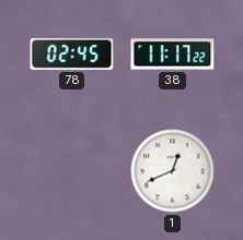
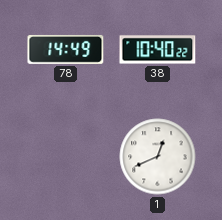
78: 02:45 -> 14:49 (66, 49)
38: 11:17 -> 10:40 (158, 50)
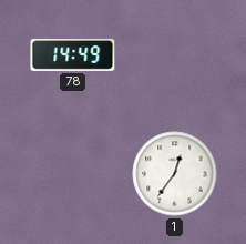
38: 10:40 -> none (158, 50)
1: 12:41 -> 12:36 (175, 174)
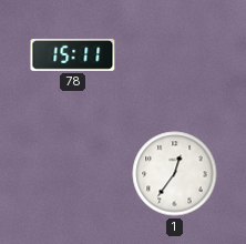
78: 14:49 -> 15:11 (73, 54)
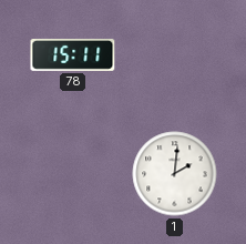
1: 12:36 -> 2:01 (175, 174)
